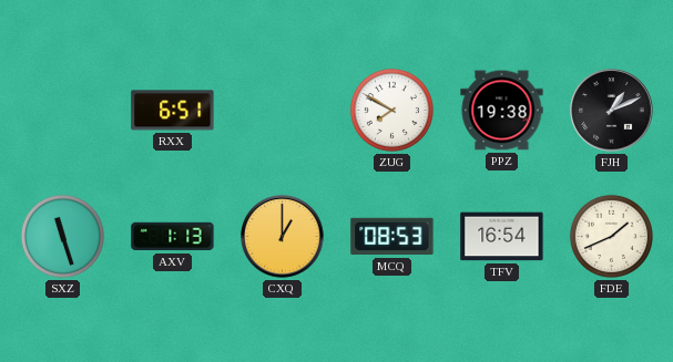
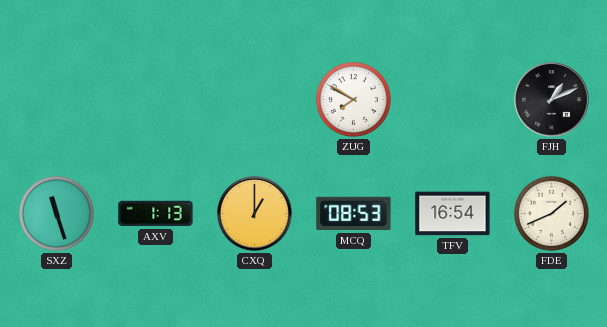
RXX: 6:51 -> none (173, 111)
PPZ: 19:38 -> none (502, 111)
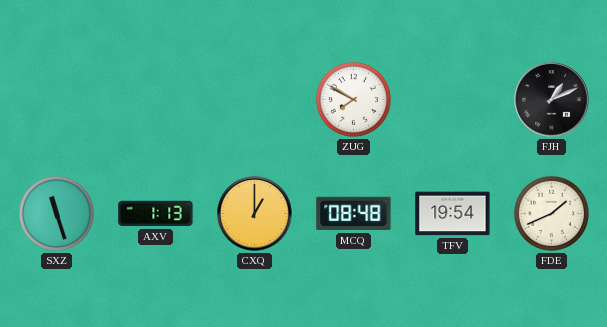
MCQ: 08:53 -> 08:48 (354, 214)
TFV: 16:54 -> 19:54 (453, 214)
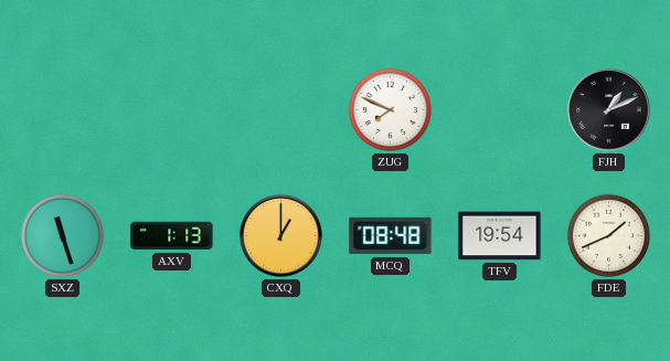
ZUG: 7:50 -> 7:49 (390, 109)
